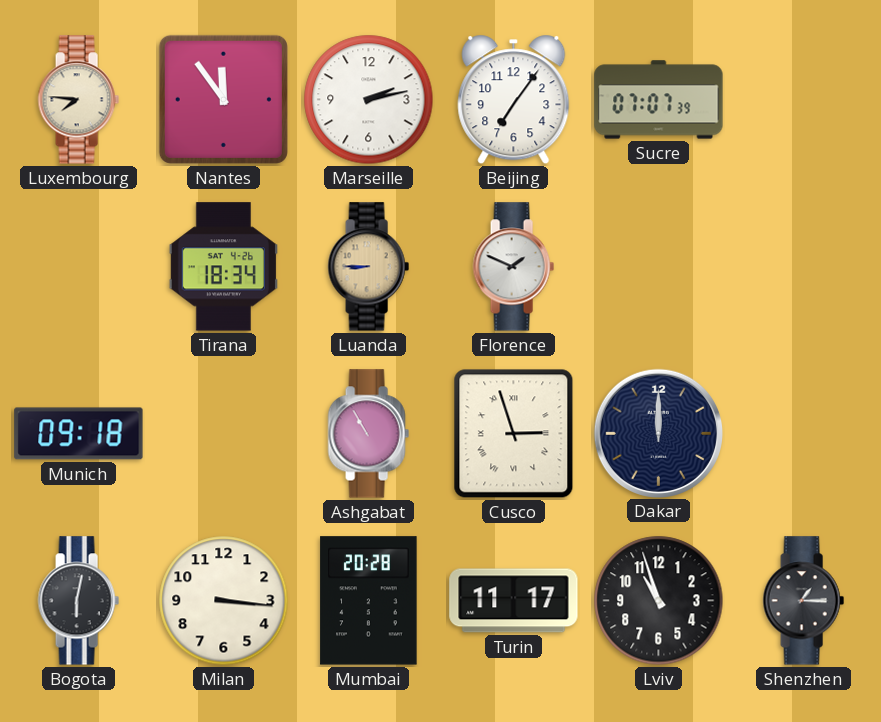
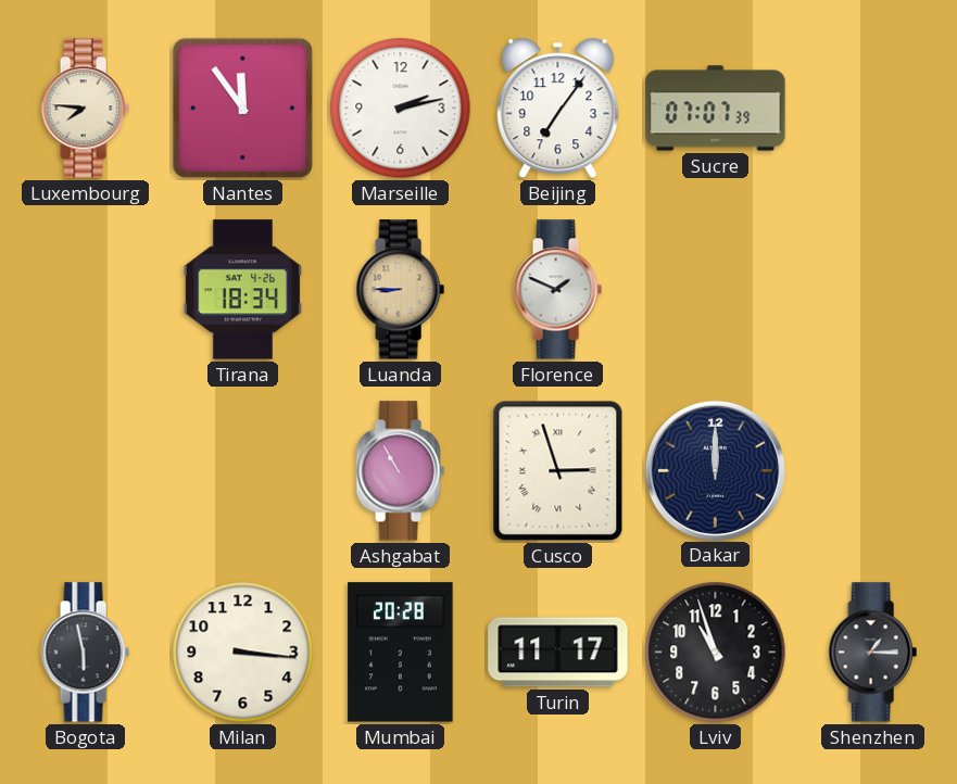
Munich: 09:18 -> none (79, 434)
Bogota: 6:02 -> 5:58 (85, 653)
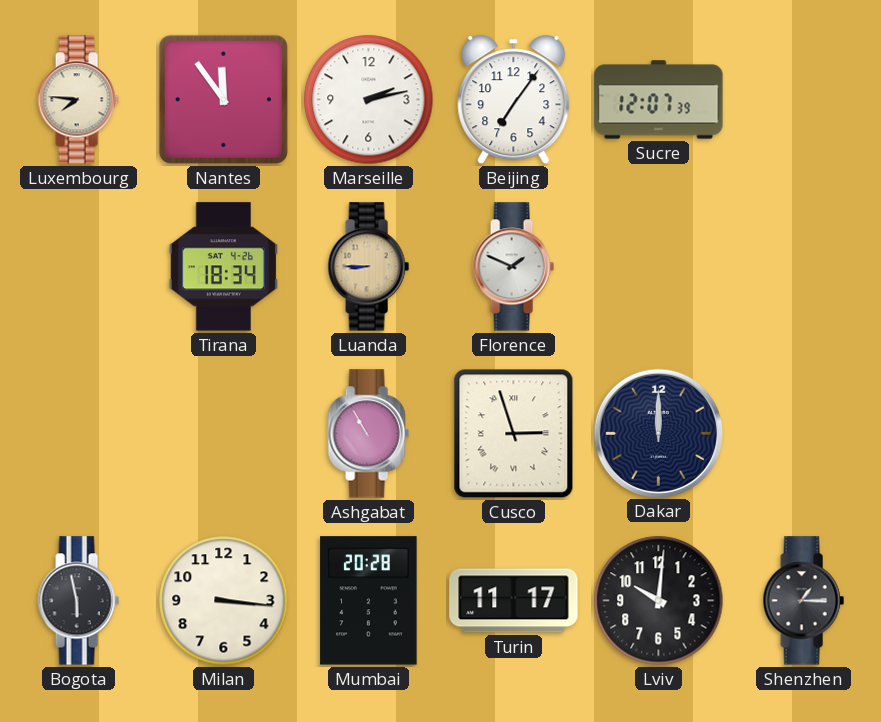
Sucre: 07:07 -> 12:07 (659, 100)
Lviv: 10:57 -> 10:01 (659, 601)
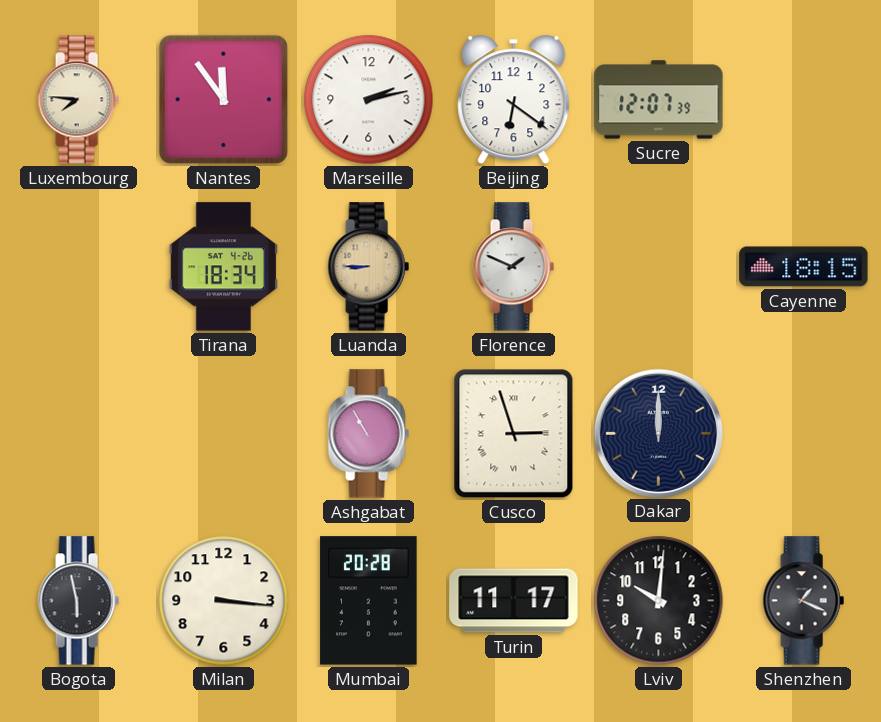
Beijing: 7:06 -> 6:21 (514, 100)
Cayenne: none -> 18:15 (804, 267)
Shenzhen: 1:15 -> 1:19 (803, 601)
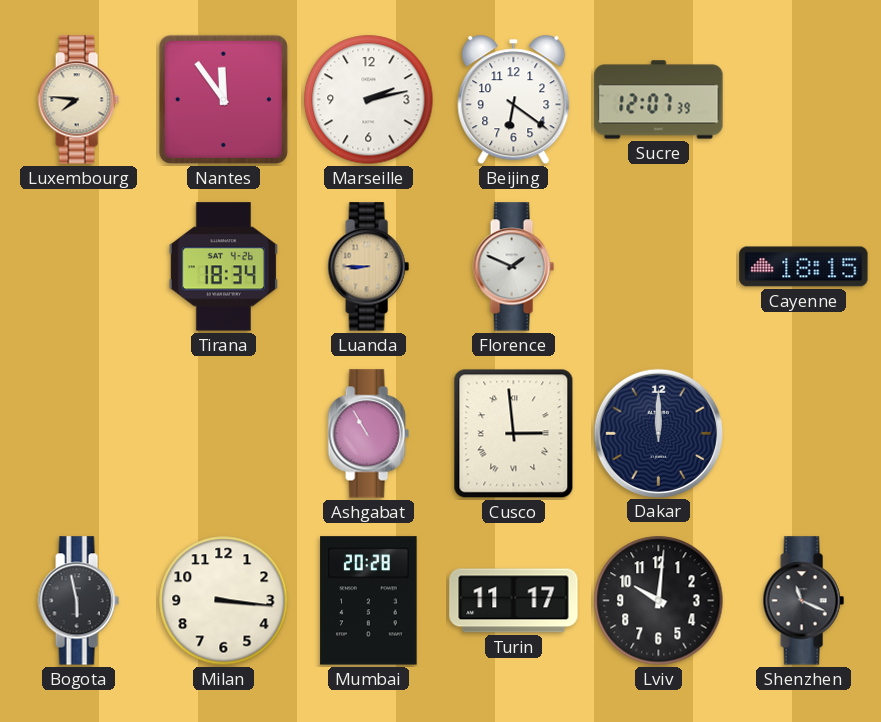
Cusco: 2:57 -> 2:59 (514, 434)
Shenzhen: 1:19 -> 11:19 (803, 601)
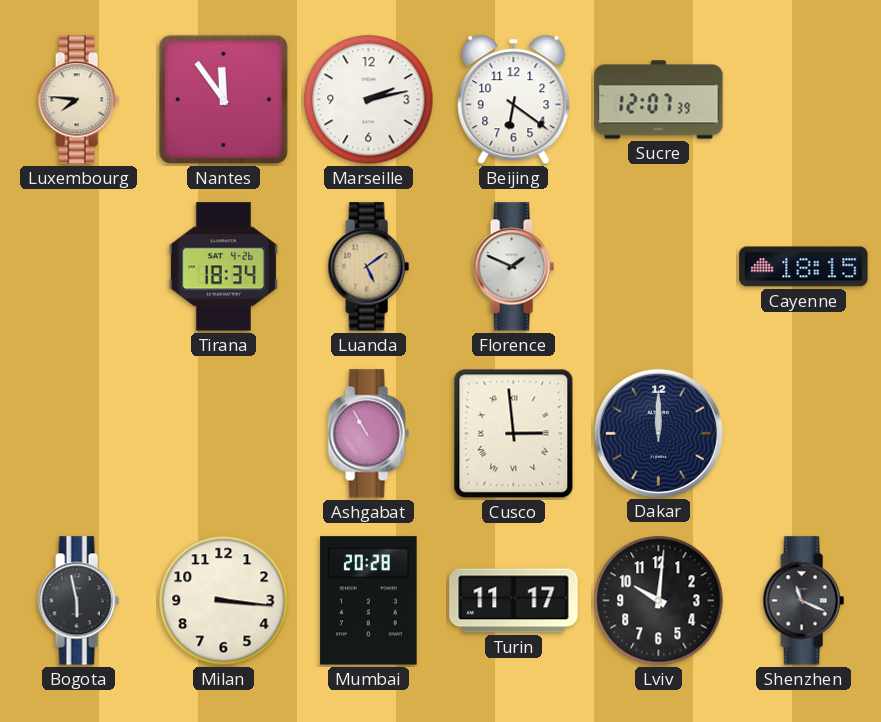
Luanda: 8:45 -> 5:09 (368, 267)
